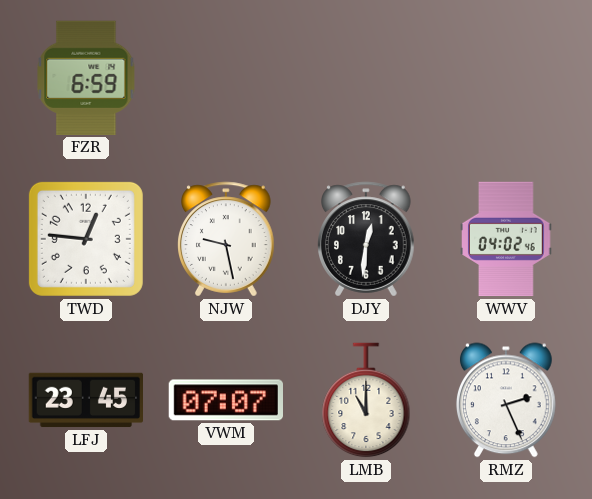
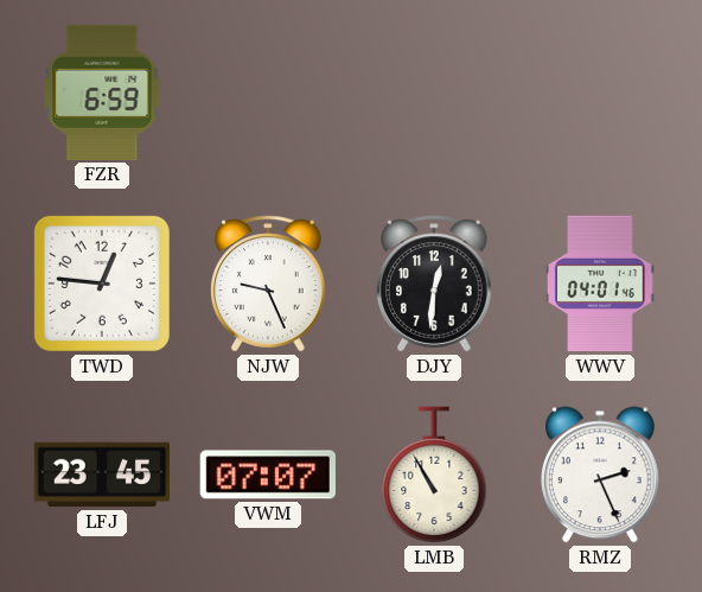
NJW: 9:28 -> 9:26 (268, 284)
WWV: 04:02 -> 04:01 (601, 284)
LMB: 11:00 -> 10:55 (434, 475)
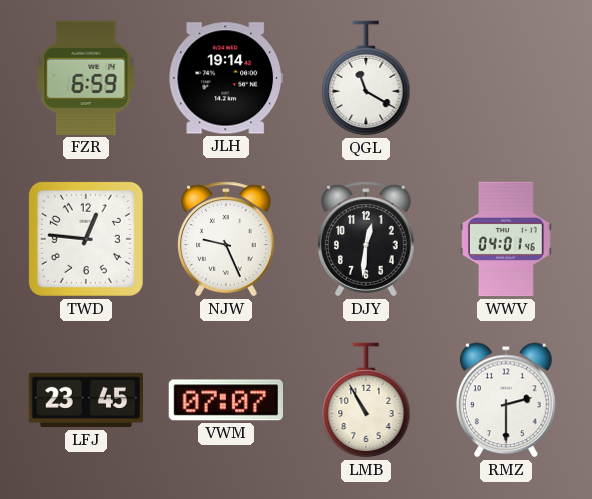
JLH: none -> 19:14 (225, 78)
QGL: none -> 11:20 (366, 78)
RMZ: 2:26 -> 2:30 (506, 400)
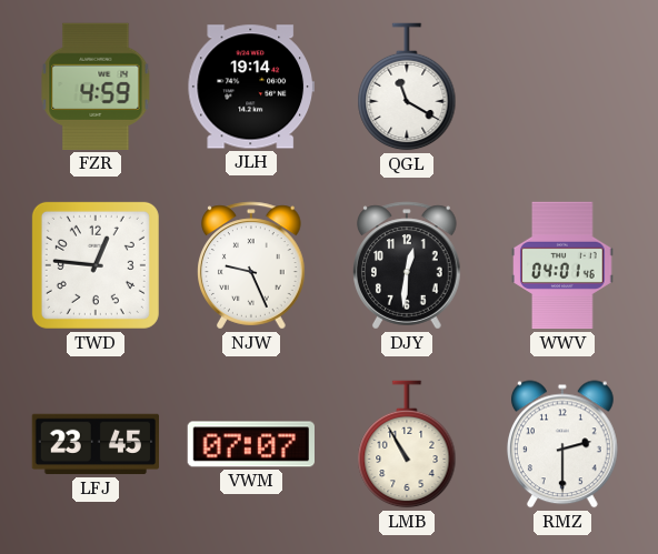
FZR: 6:59 -> 4:59 (96, 87)
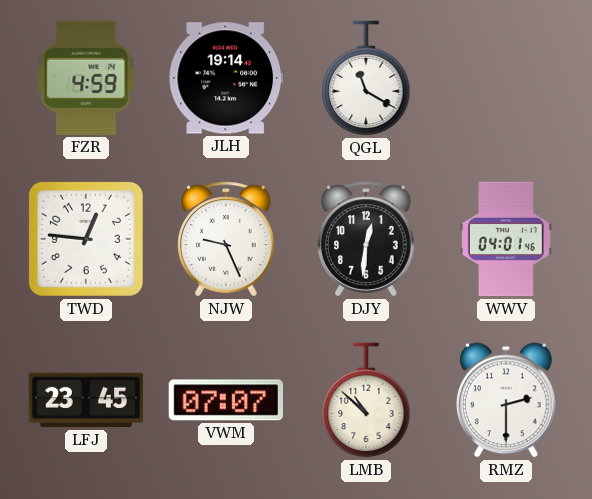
LMB: 10:55 -> 10:52 (366, 400)
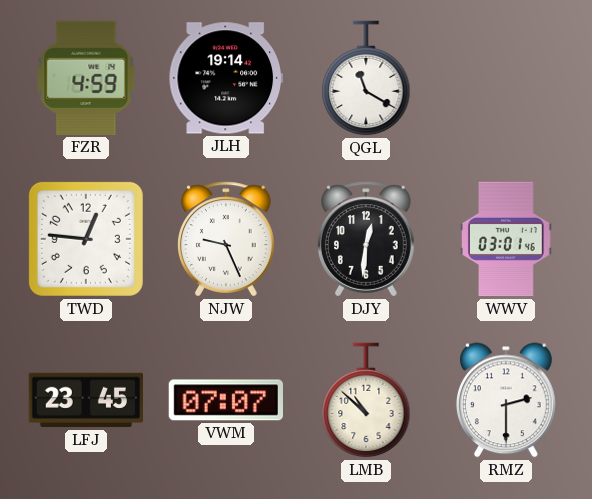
WWV: 04:01 -> 03:01 (507, 239)
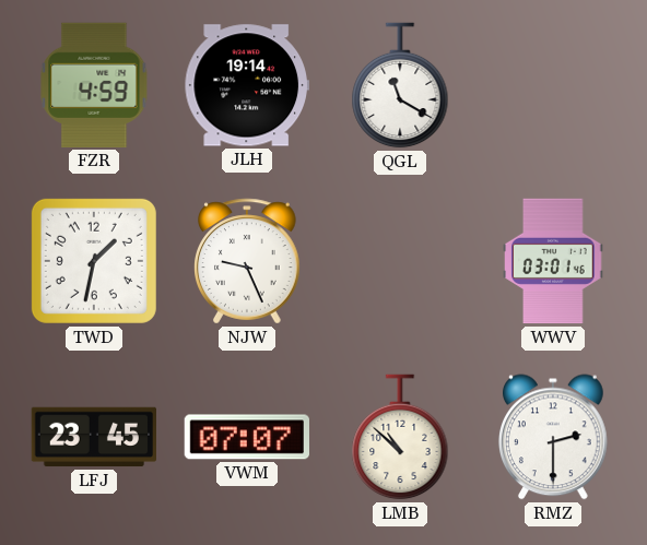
TWD: 12:46 -> 1:32 (94, 261)
DJY: 12:31 -> none (366, 239)
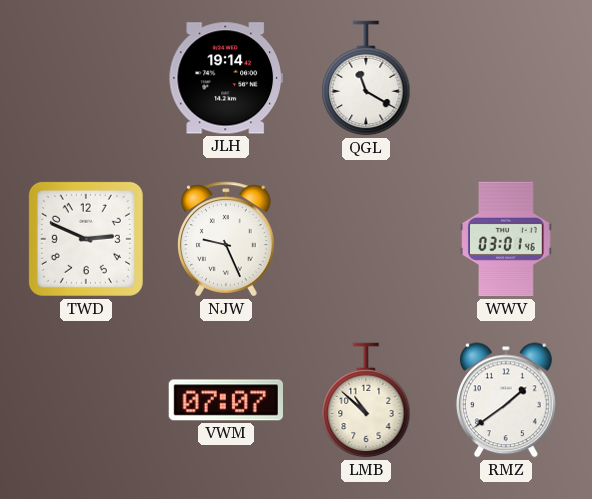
FZR: 4:59 -> none (94, 85)
TWD: 1:32 -> 2:49 (86, 239)
LFJ: 23:45 -> none (94, 437)
RMZ: 2:30 -> 1:39 (506, 400)
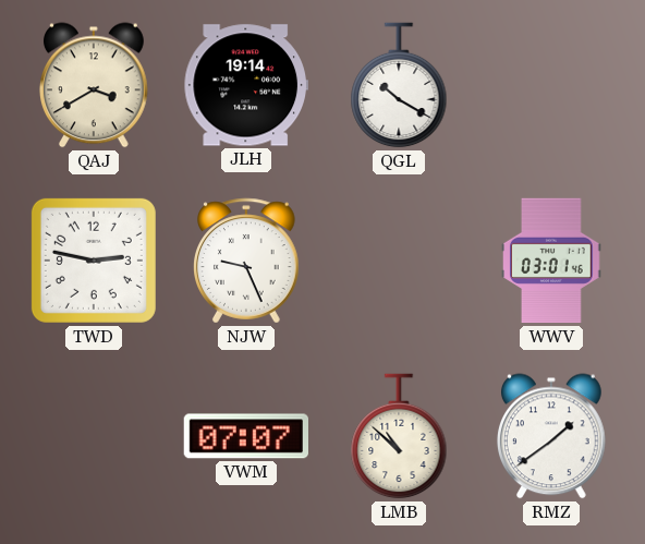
QAJ: none -> 3:40 (94, 85)
QGL: 11:20 -> 10:20 (399, 85)
TWD: 2:49 -> 2:47 (94, 261)
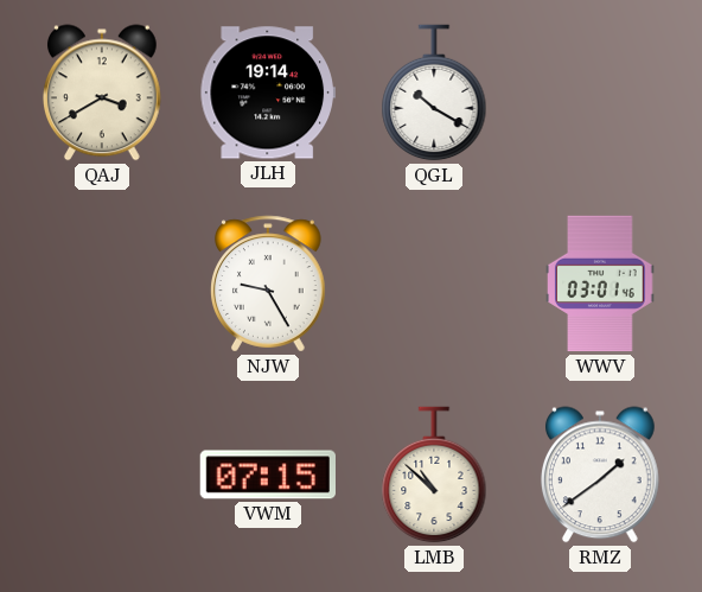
TWD: 2:47 -> none (94, 261)
NJW: 9:26 -> 9:25 (268, 284)
VWM: 07:07 -> 07:15 (267, 475)
